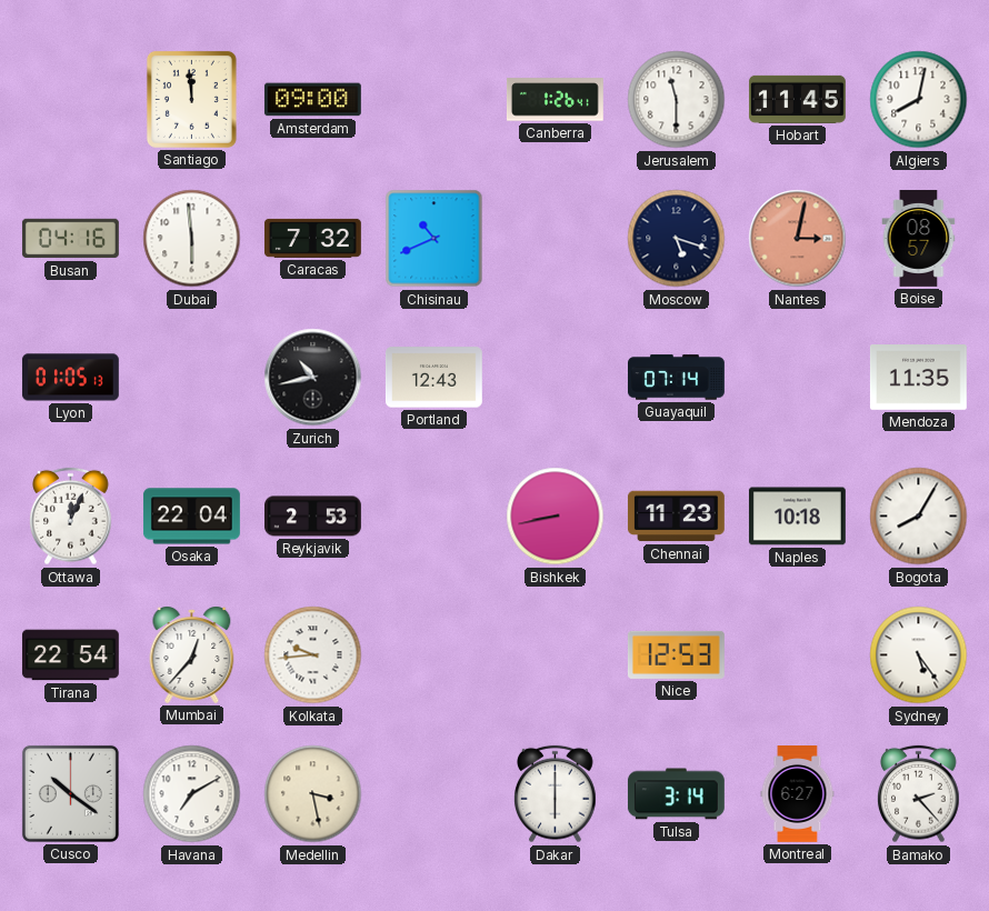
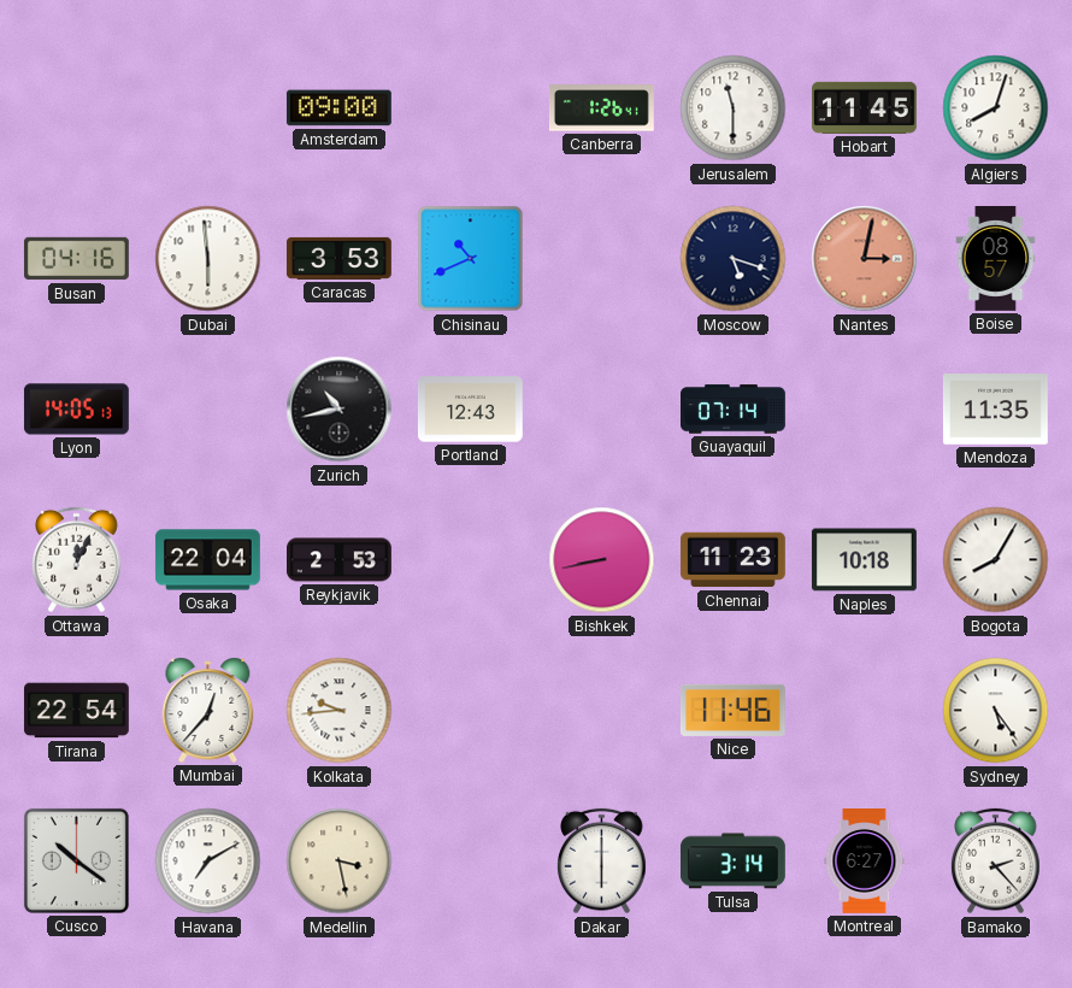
Santiago: 11:59 -> none (191, 99)
Algiers: 8:02 -> 8:03 (996, 108)
Caracas: 7:32 -> 3:53 (338, 258)
Lyon: 01:05 -> 14:05 (76, 410)
Nice: 12:53 -> 11:46 (732, 710)
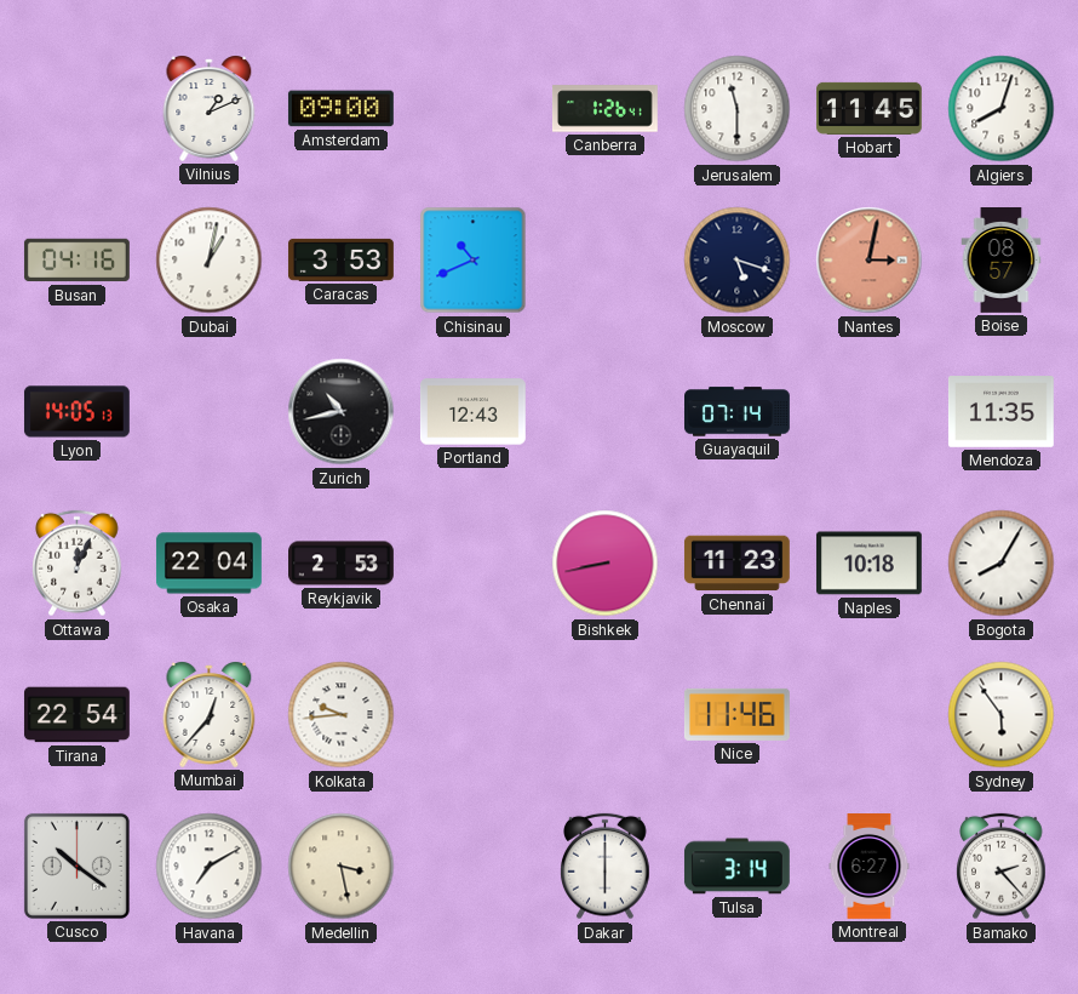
Vilnius: none -> 1:11 (210, 108)
Dubai: 5:59 -> 1:02 (210, 261)
Sydney: 5:24 -> 5:54 (1002, 715)
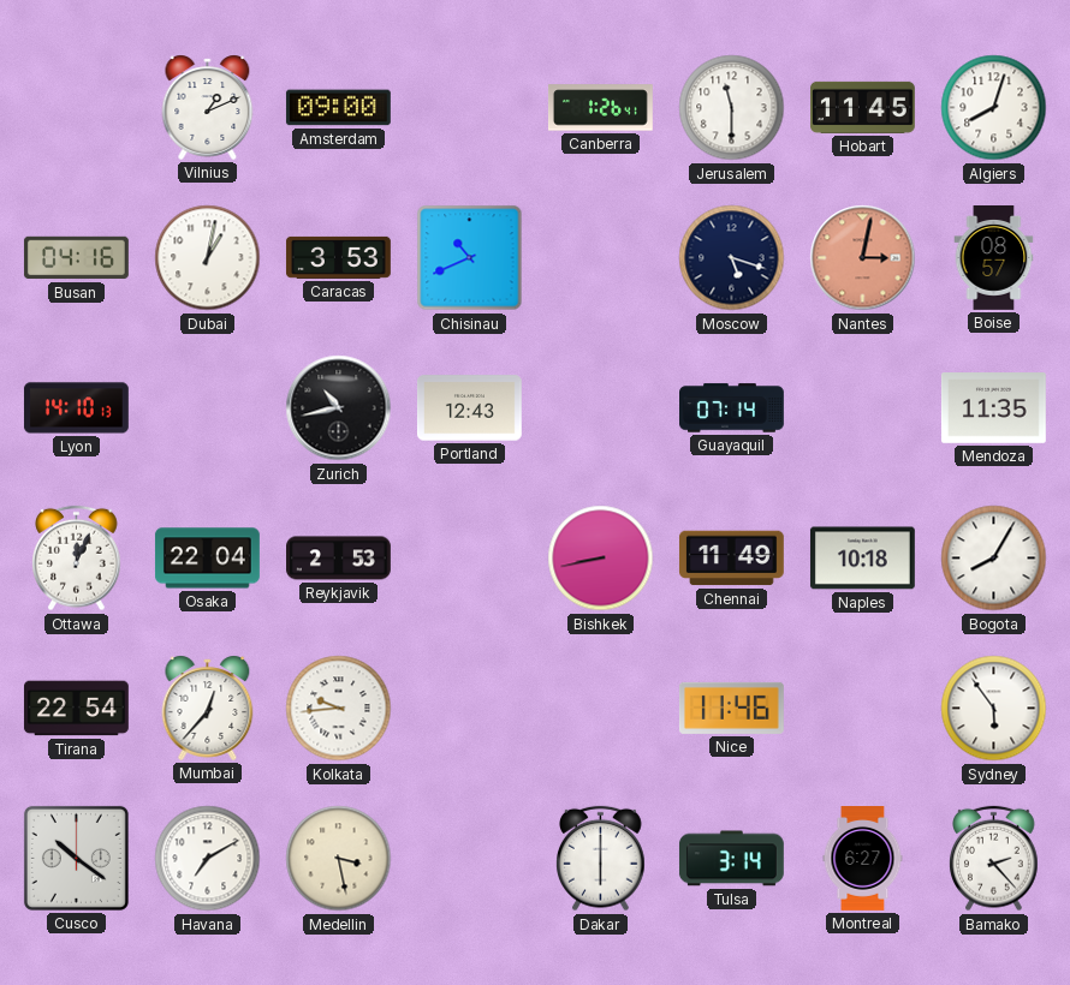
Lyon: 14:05 -> 14:10 (76, 408)
Chennai: 11:23 -> 11:49 (731, 559)
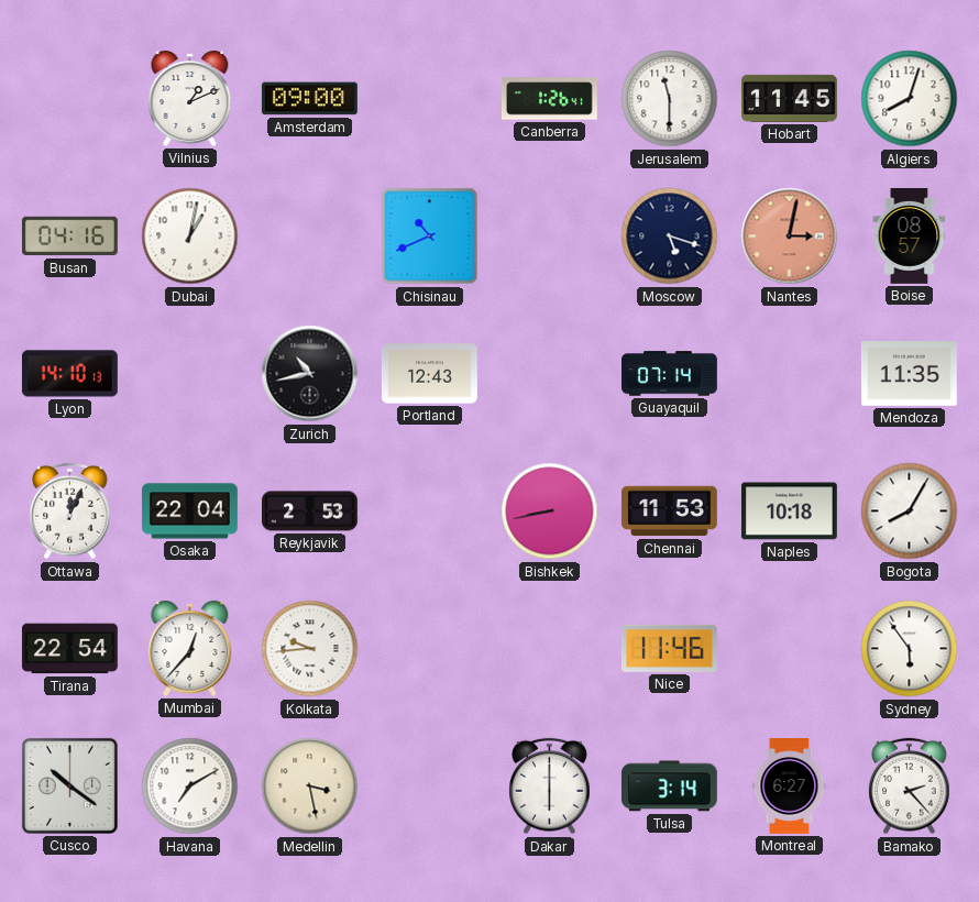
Caracas: 3:53 -> none (338, 257)
Chennai: 11:49 -> 11:53 (669, 512)
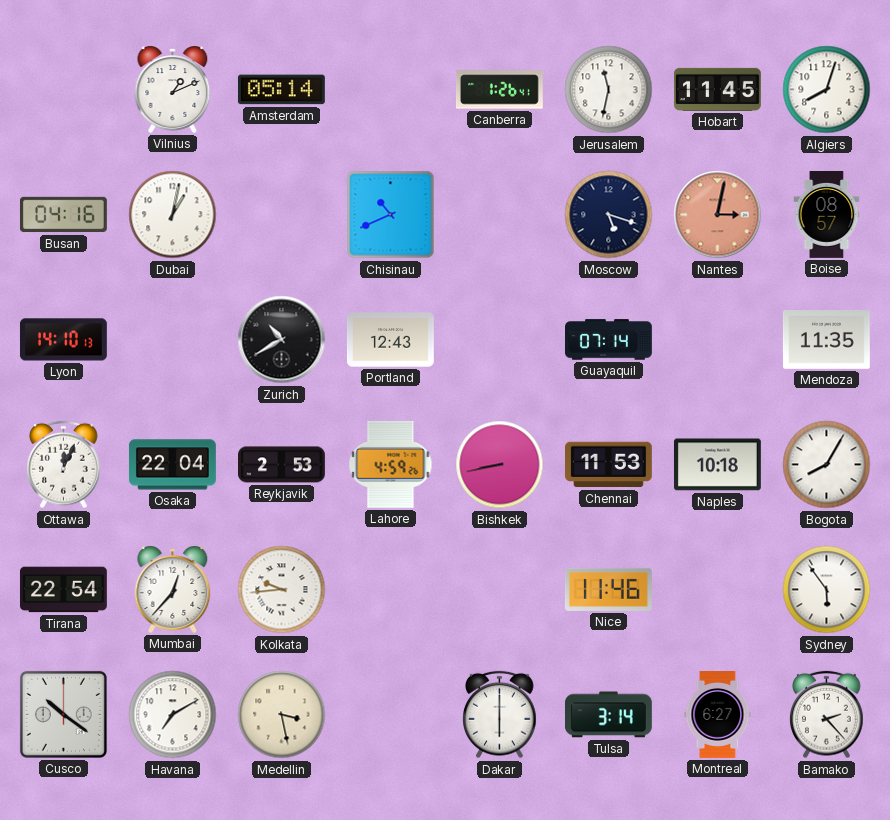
Amsterdam: 09:00 -> 05:14 (281, 90)
Jerusalem: 11:30 -> 11:32 (609, 90)
Zurich: 10:43 -> 10:40 (282, 340)
Lahore: none -> 4:59 (391, 464)
